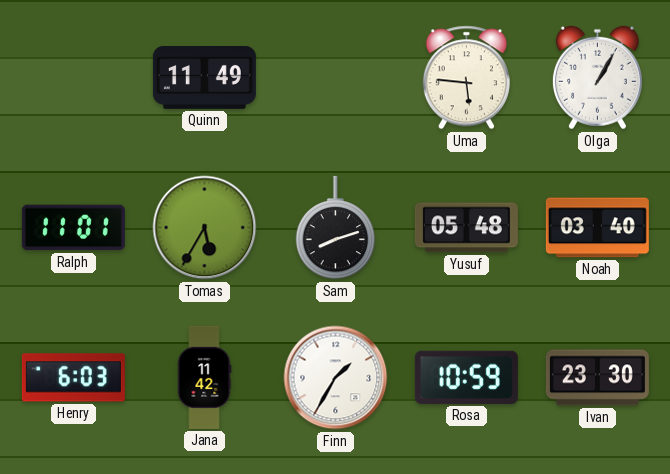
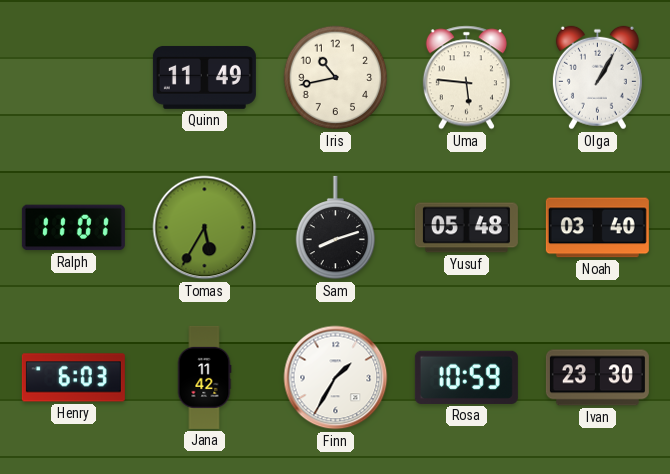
Iris: none -> 10:43 (336, 78)
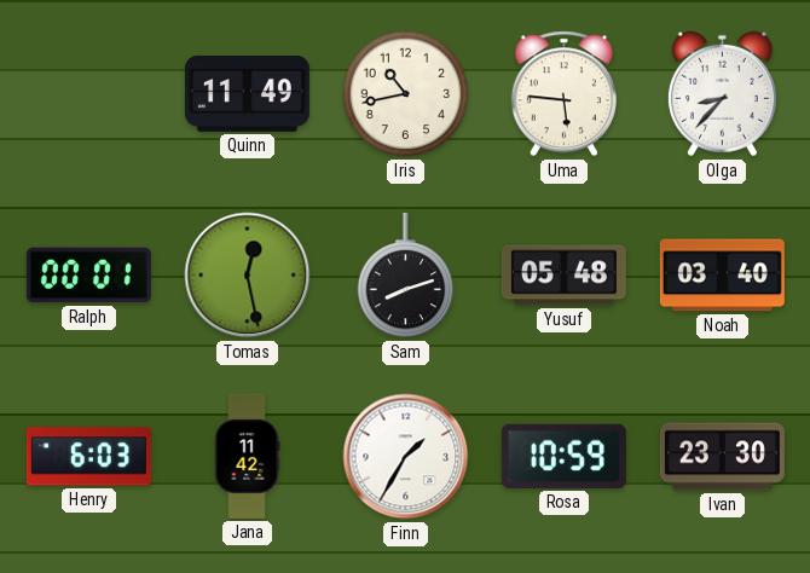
Olga: 1:05 -> 8:37 (722, 94)
Ralph: 11:01 -> 00:01 (88, 276)
Tomas: 5:35 -> 12:28 (248, 276)
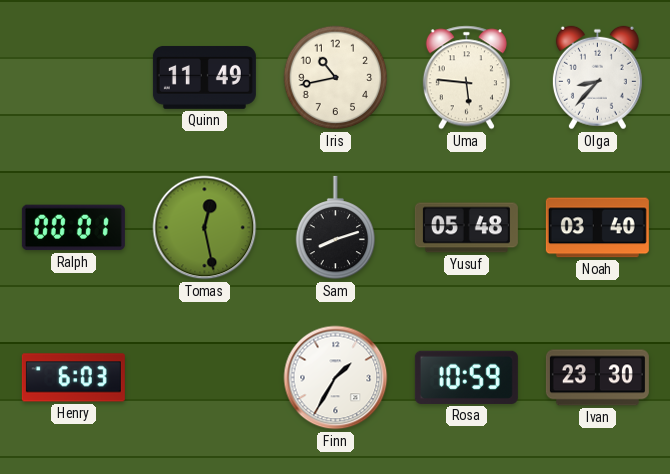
Jana: 11:42 -> none (247, 456)
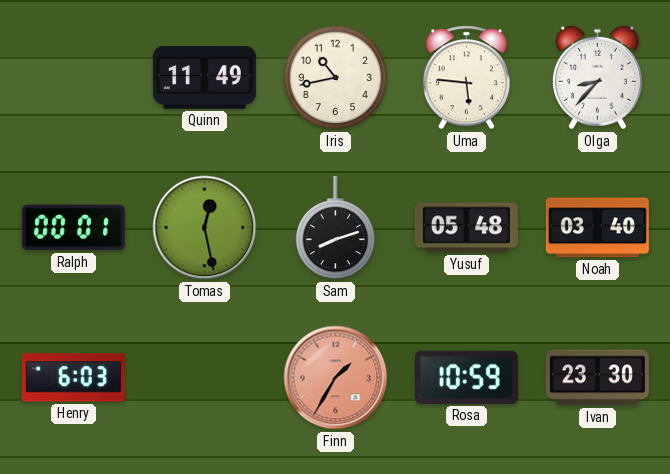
Finn dial: white -> salmon (336, 378)
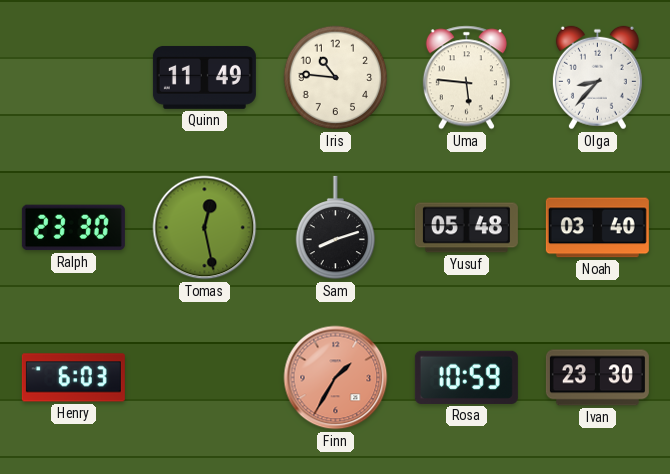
Iris: 10:43 -> 10:46 (336, 78)
Ralph: 00:01 -> 23:30 (73, 228)
